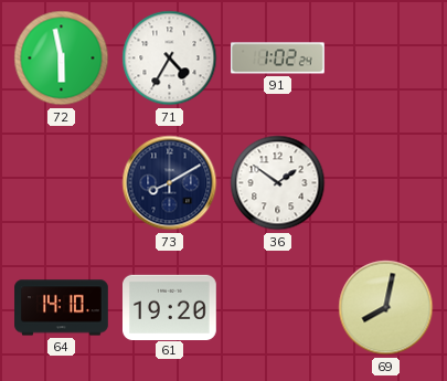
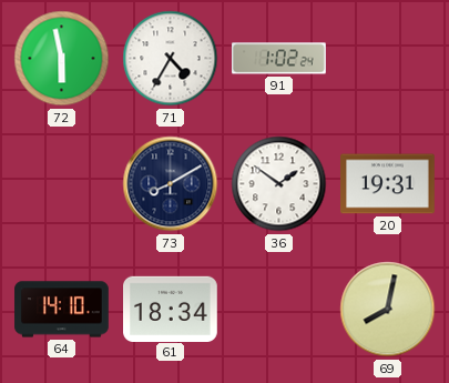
20: none -> 19:31 (388, 184)
61: 19:20 -> 18:34 (171, 309)
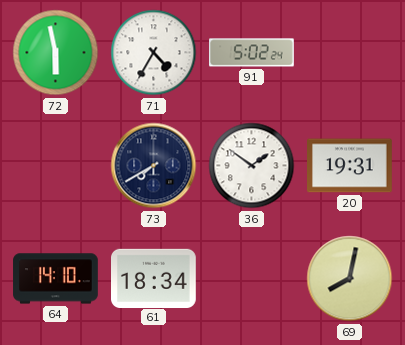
91: 1:02 -> 5:02 (252, 53)
73: 8:10 -> 7:40 (154, 166)
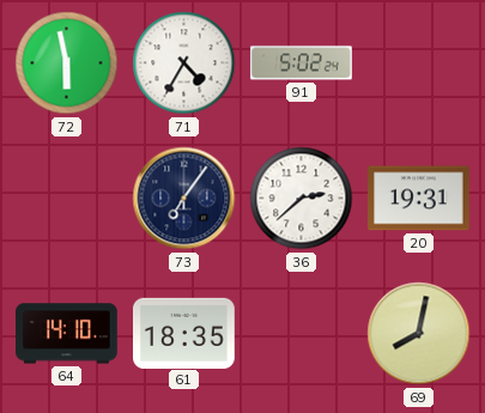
73: 7:40 -> 7:06 (184, 199)
36: 1:51 -> 2:38 (302, 199)
61: 18:34 -> 18:35 (184, 333)
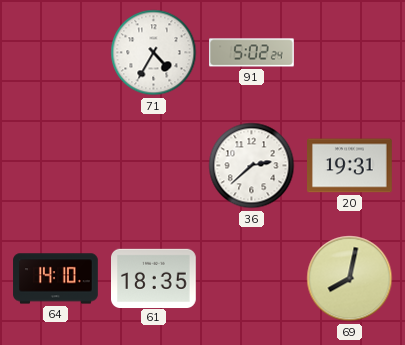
72: 5:58 -> none (67, 63)
73: 7:06 -> none (184, 199)
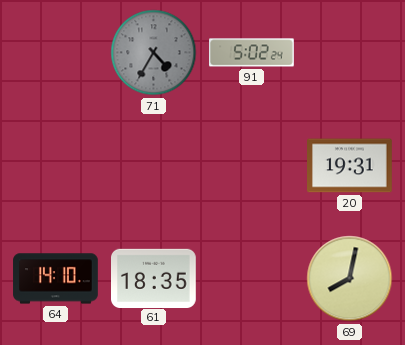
71 dial: white -> grey (154, 53)
36: 2:38 -> none (252, 166)
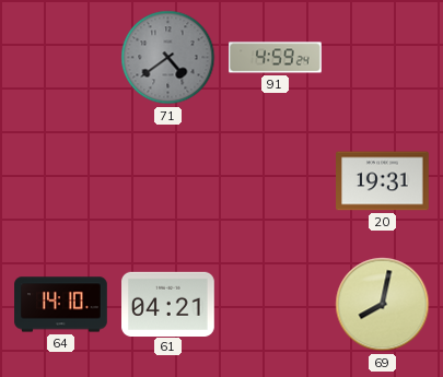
71: 4:35 -> 4:39 (168, 58)
91: 5:02 -> 4:59 (276, 58)
61: 18:35 -> 04:21 (168, 304)
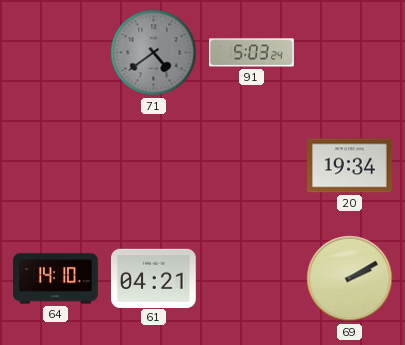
91: 4:59 -> 5:03 (252, 53)
20: 19:31 -> 19:34 (350, 166)
69: 8:02 -> 2:10 (350, 279)
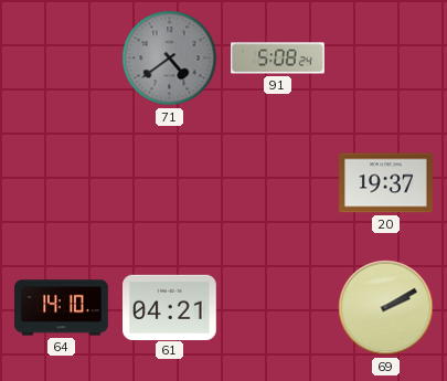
91: 5:03 -> 5:08 (278, 59)
20: 19:34 -> 19:37 (386, 183)
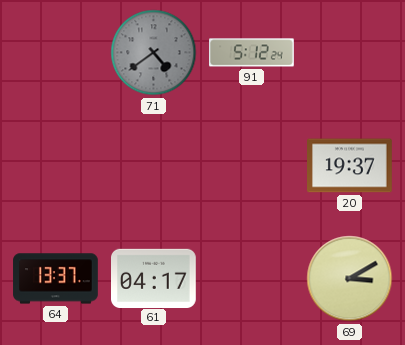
91: 5:08 -> 5:12 (252, 53)
64: 14:10 -> 13:37 (56, 279)
61: 04:21 -> 04:17 (154, 278)
69: 2:10 -> 3:10 (350, 279)
